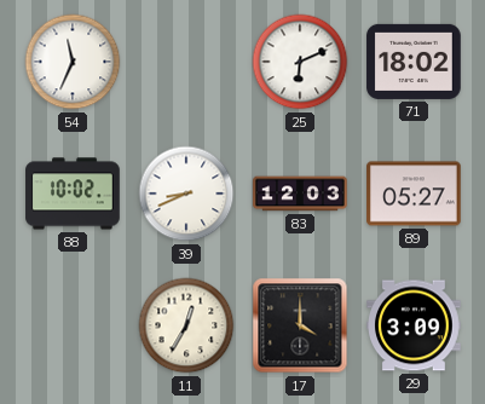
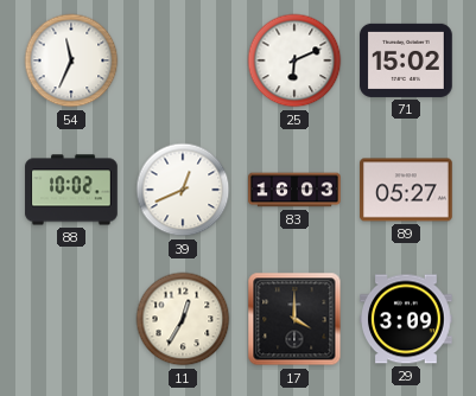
71: 18:02 -> 15:02 (406, 60)
39: 8:41 -> 12:41 (183, 190)
83: 12:03 -> 16:03 (294, 190)
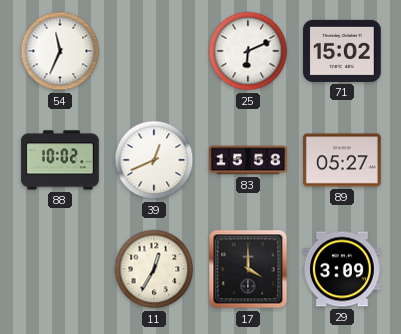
83: 16:03 -> 15:58 (248, 160)
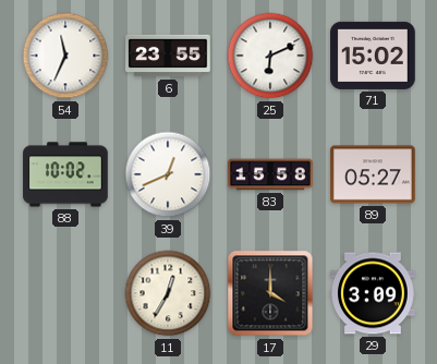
6: none -> 23:55 (168, 56)
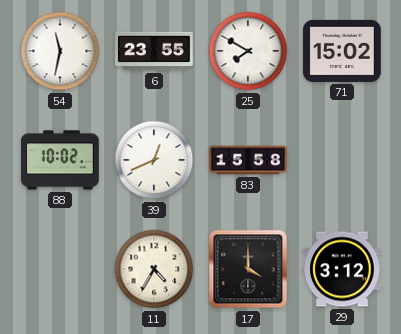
54: 11:34 -> 11:32 (60, 51)
25: 6:11 -> 7:50 (248, 51)
89: 05:27 -> none (373, 174)
11: 12:35 -> 4:35 (154, 269)
29: 3:09 -> 3:12 (342, 269)
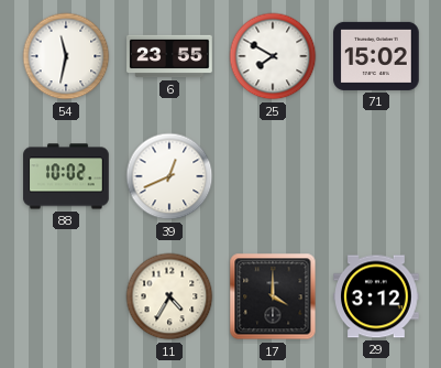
83: 15:58 -> none (248, 160)
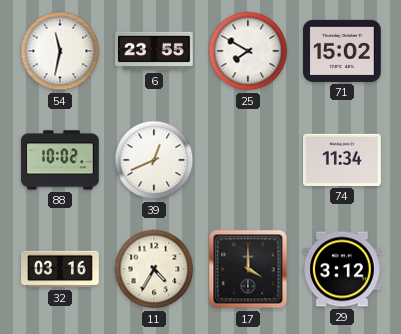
74: none -> 11:34 (342, 160)
32: none -> 03:16 (60, 269)
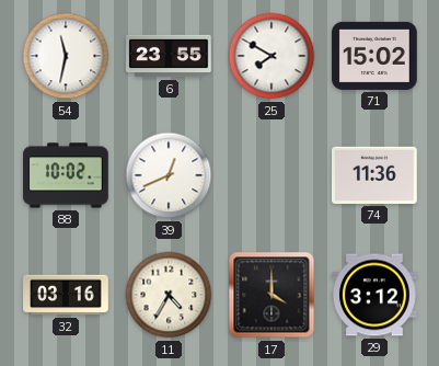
74: 11:34 -> 11:36 (374, 175)
